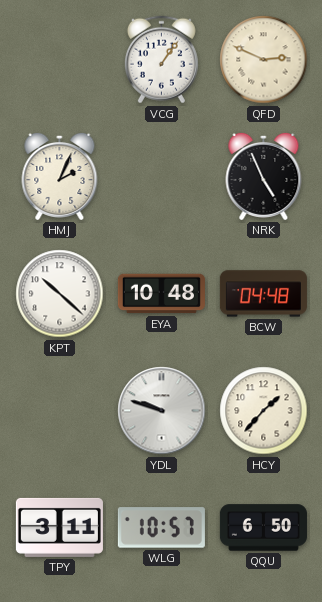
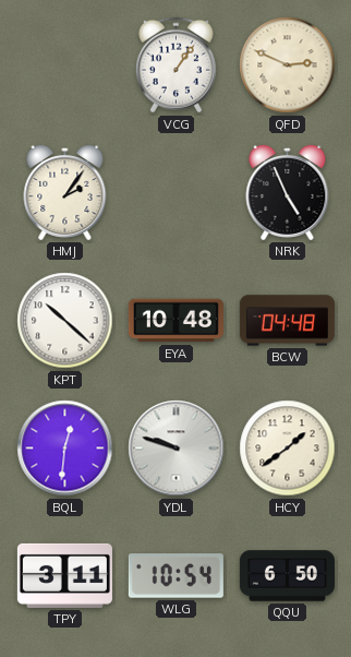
HMJ: 2:04 -> 2:06 (65, 192)
BQL: none -> 12:31 (65, 449)
HCY: 1:37 -> 1:39 (288, 449)
WLG: 10:57 -> 10:54 (175, 576)
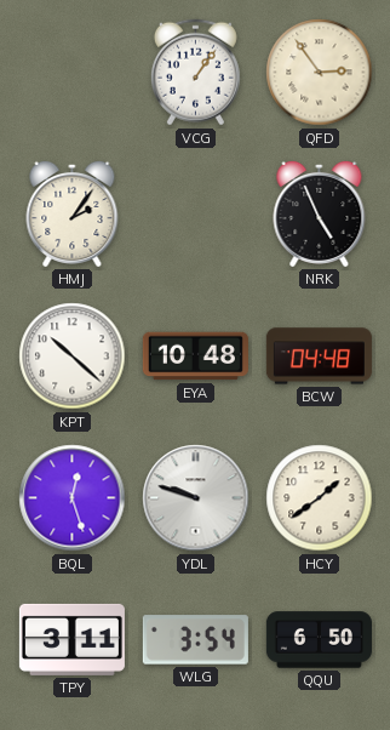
QFD: 2:49 -> 2:54 (320, 73)
BQL: 12:31 -> 12:27 (73, 498)
WLG: 10:54 -> 3:54 (195, 640)
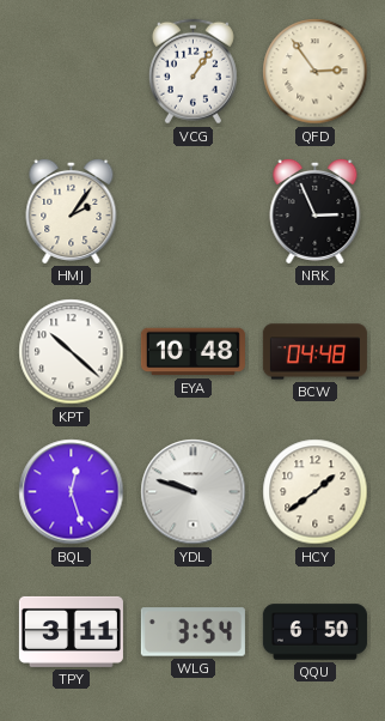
NRK: 4:56 -> 2:56 (316, 211)
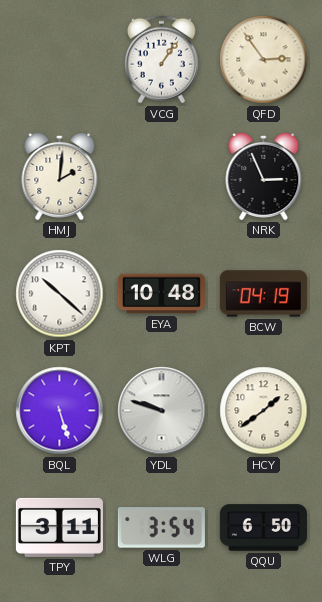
HMJ: 2:06 -> 2:01 (60, 176)
BCW: 04:48 -> 04:19 (263, 294)
BQL: 12:27 -> 5:27 (60, 411)
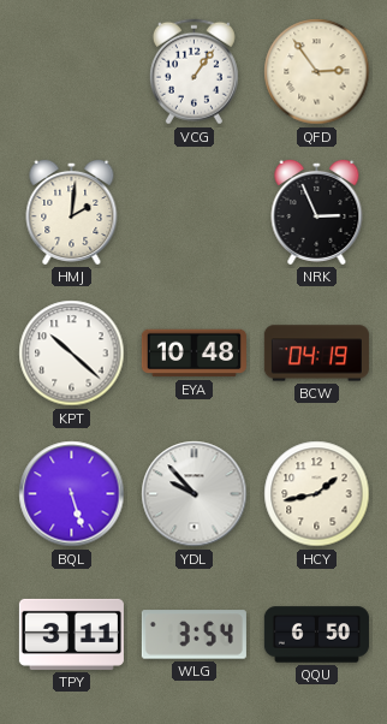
YDL: 9:48 -> 9:53 (195, 494)
HCY: 1:39 -> 1:43 (317, 494)
